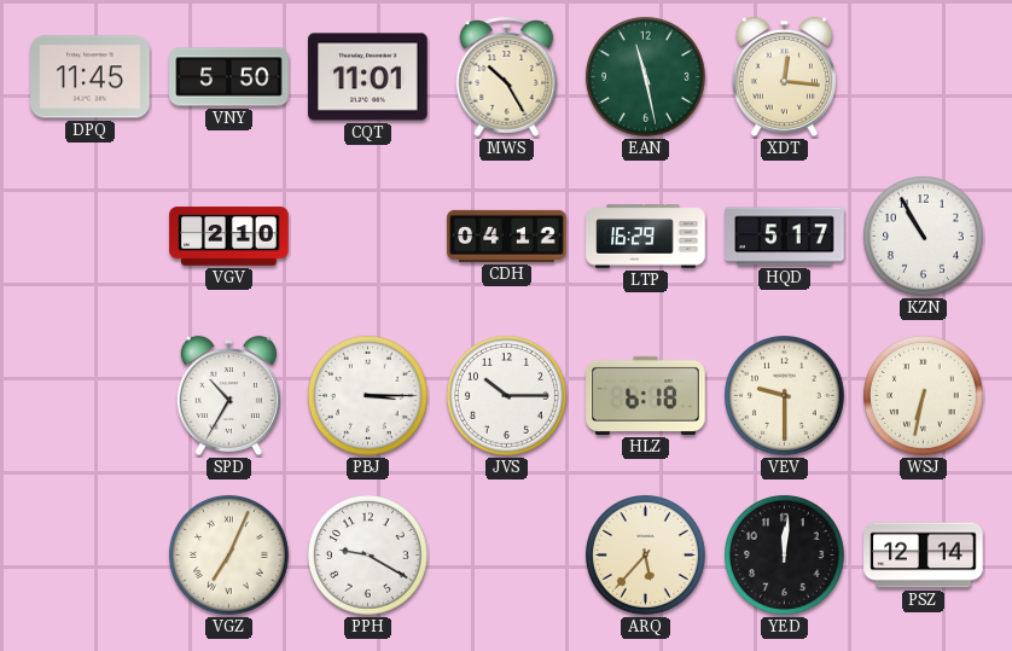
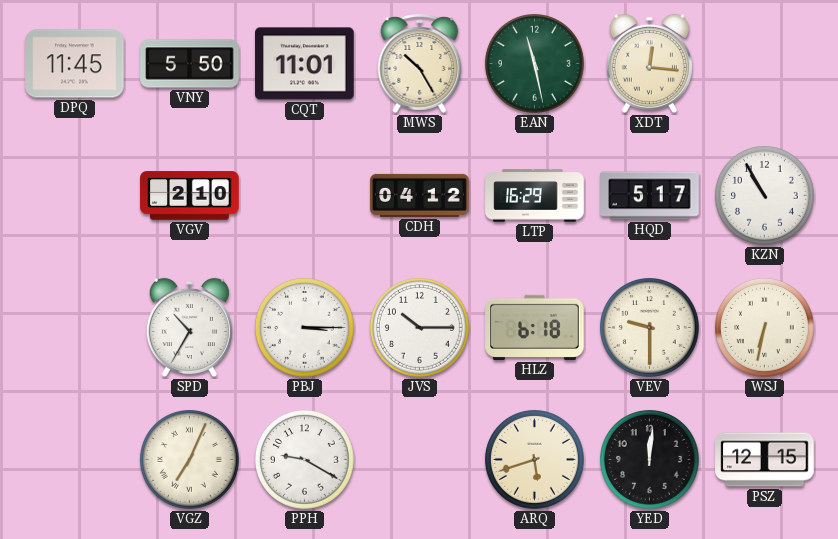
ARQ: 5:37 -> 5:42 (534, 459)
PSZ: 12:14 -> 12:15 (765, 460)
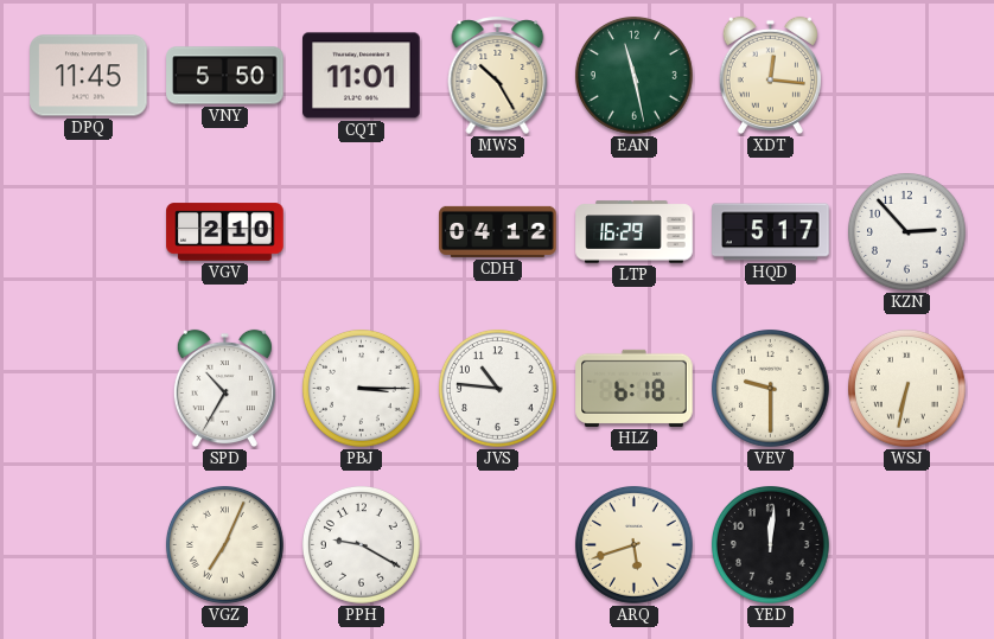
KZN: 10:55 -> 2:53 (906, 231)
JVS: 10:15 -> 10:46 (497, 388)
PSZ: 12:15 -> none (765, 460)
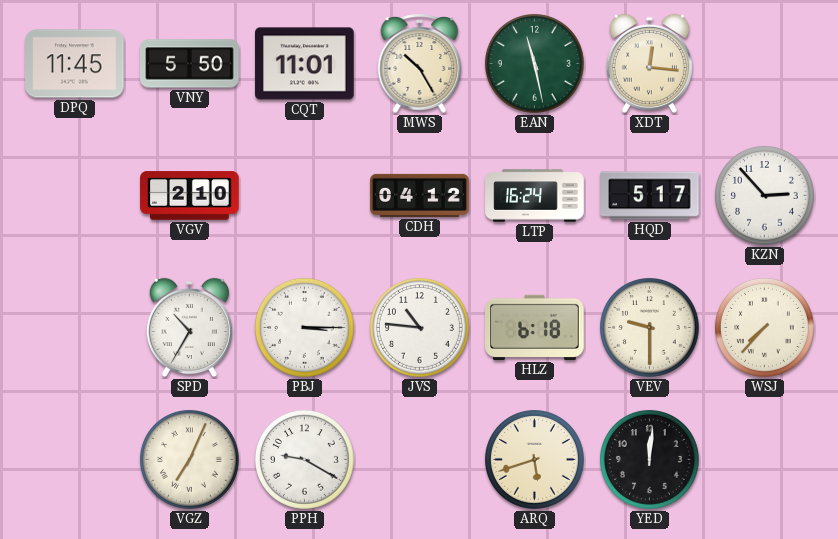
LTP: 16:29 -> 16:24 (535, 196)
WSJ: 6:32 -> 7:37 (764, 327)
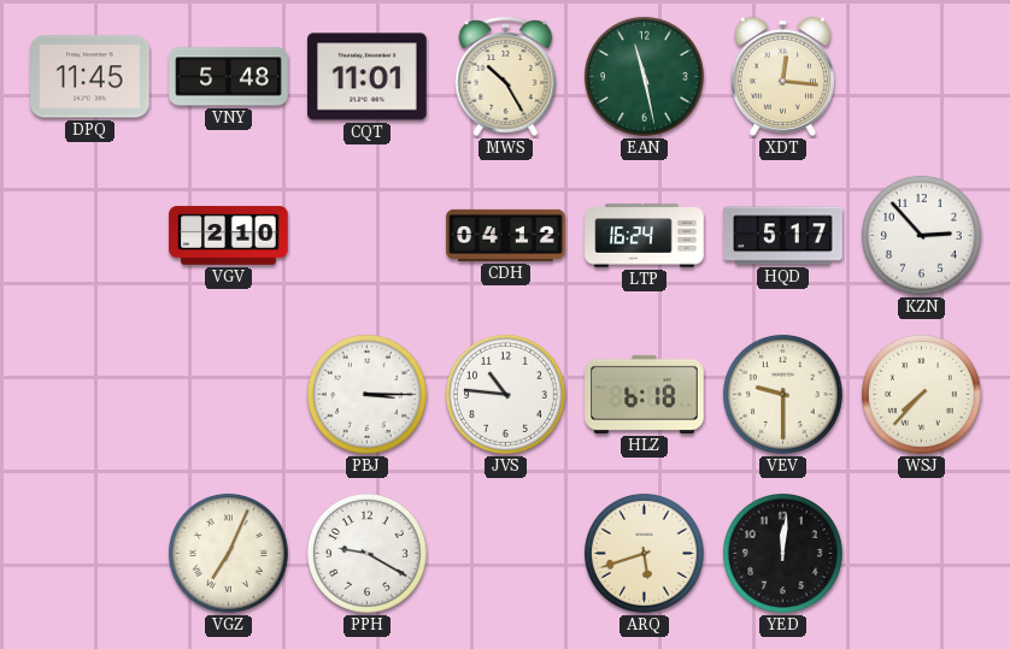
VNY: 5:50 -> 5:48 (229, 77)
SPD: 10:35 -> none (189, 328)
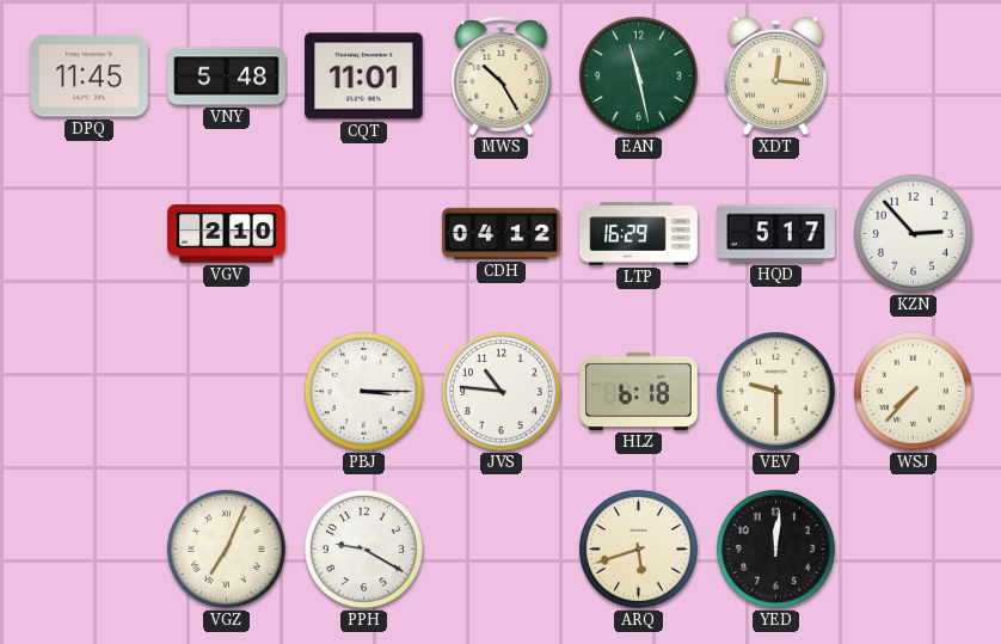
LTP: 16:24 -> 16:29 (639, 234)
